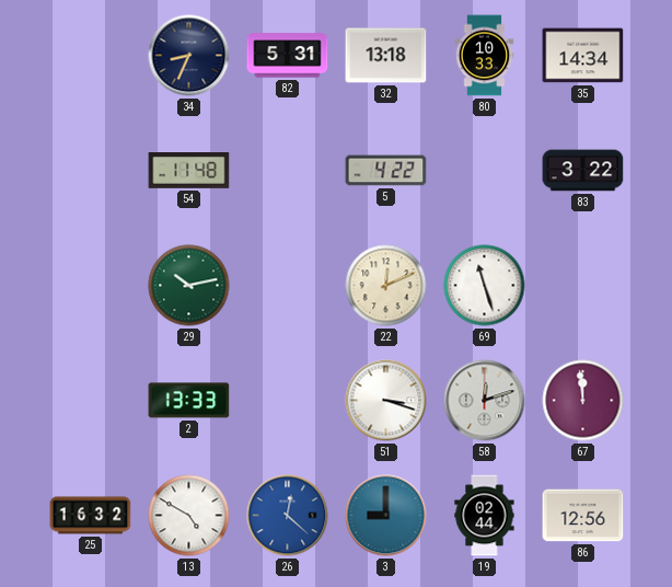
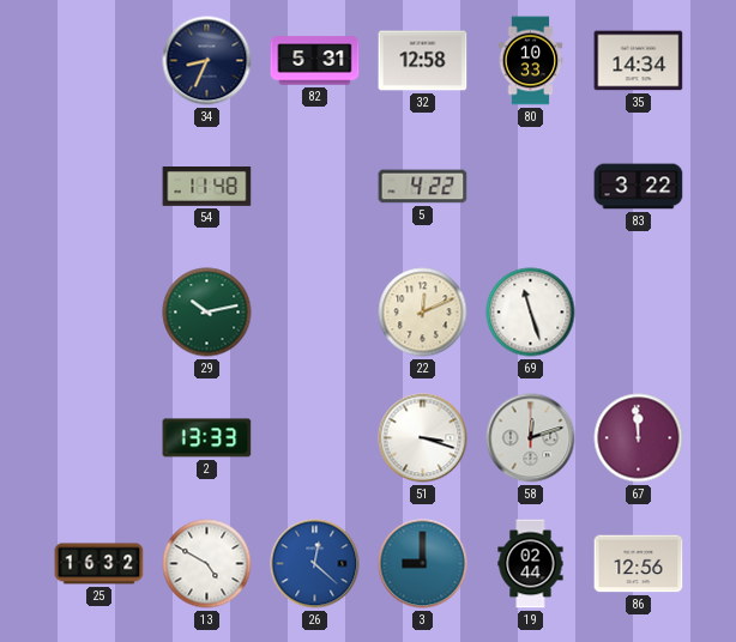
32: 13:18 -> 12:58 (423, 61)
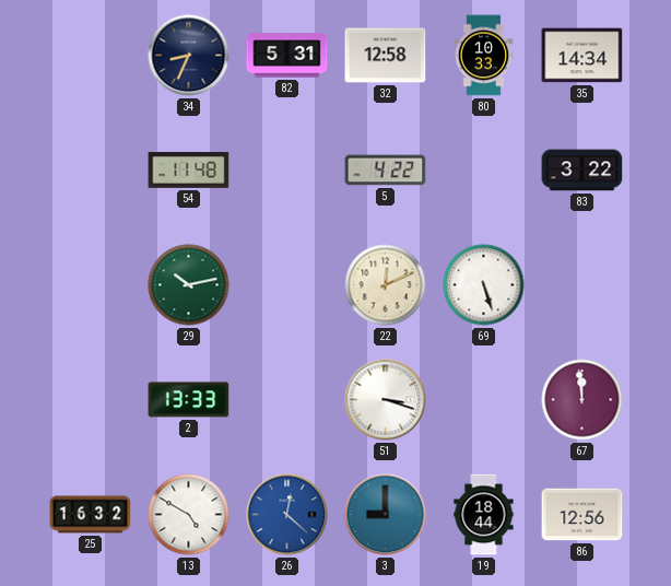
69: 11:27 -> 5:27 (484, 285)
58: 12:12 -> none (531, 438)
19: 02:44 -> 18:44 (484, 515)
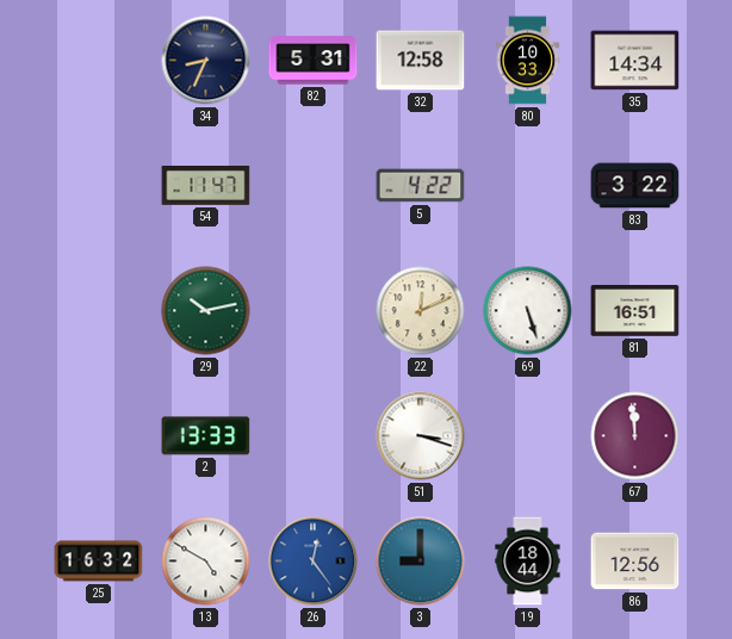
54: 11:48 -> 11:47 (206, 186)
81: none -> 16:51 (635, 311)
26: 12:22 -> 12:24 (314, 562)
